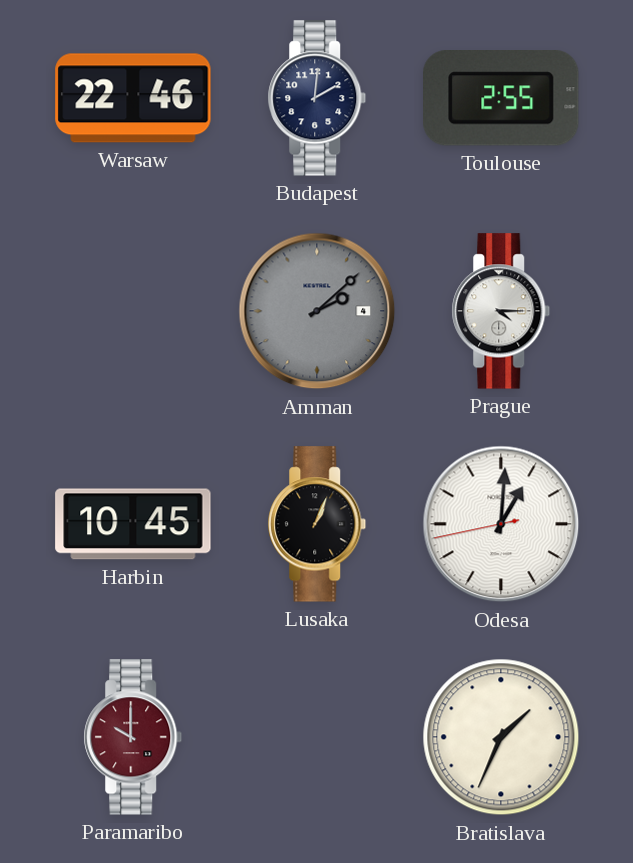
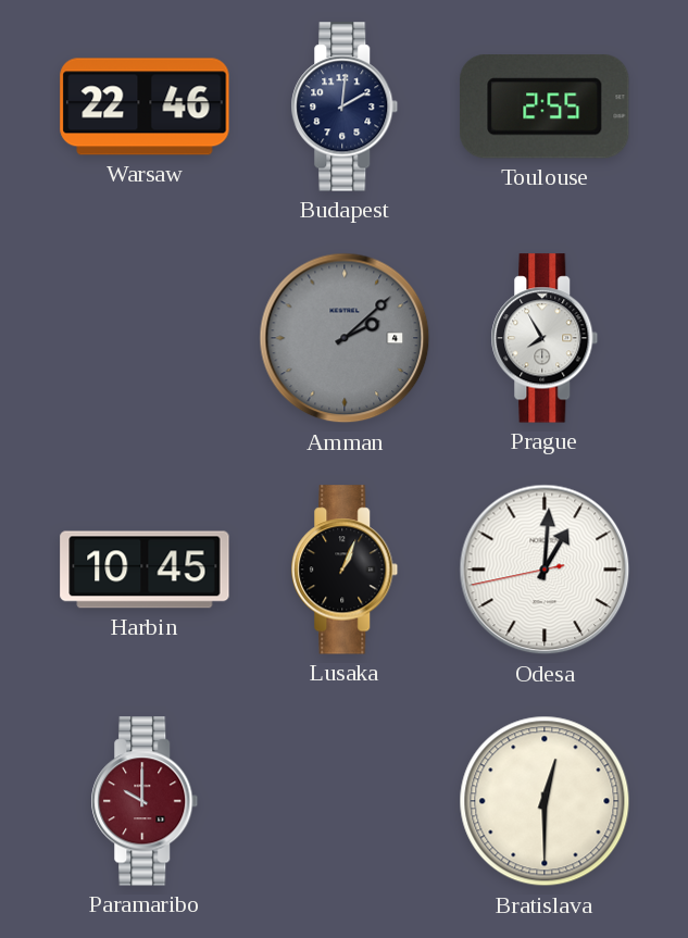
Prague: 4:15 -> 7:55 (545, 338)
Bratislava: 1:34 -> 12:30 (545, 801)
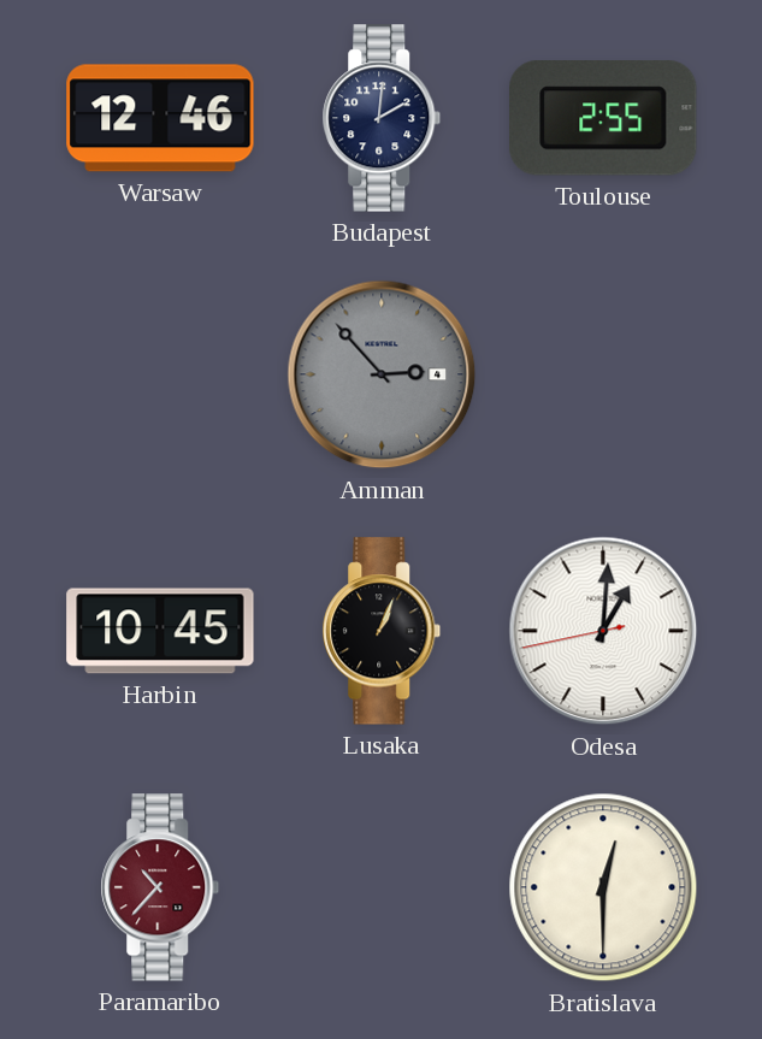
Warsaw: 22:46 -> 12:46 (160, 118)
Amman: 2:08 -> 2:53 (382, 374)
Prague: 7:55 -> none (545, 338)
Paramaribo: 10:00 -> 10:37 (160, 887)
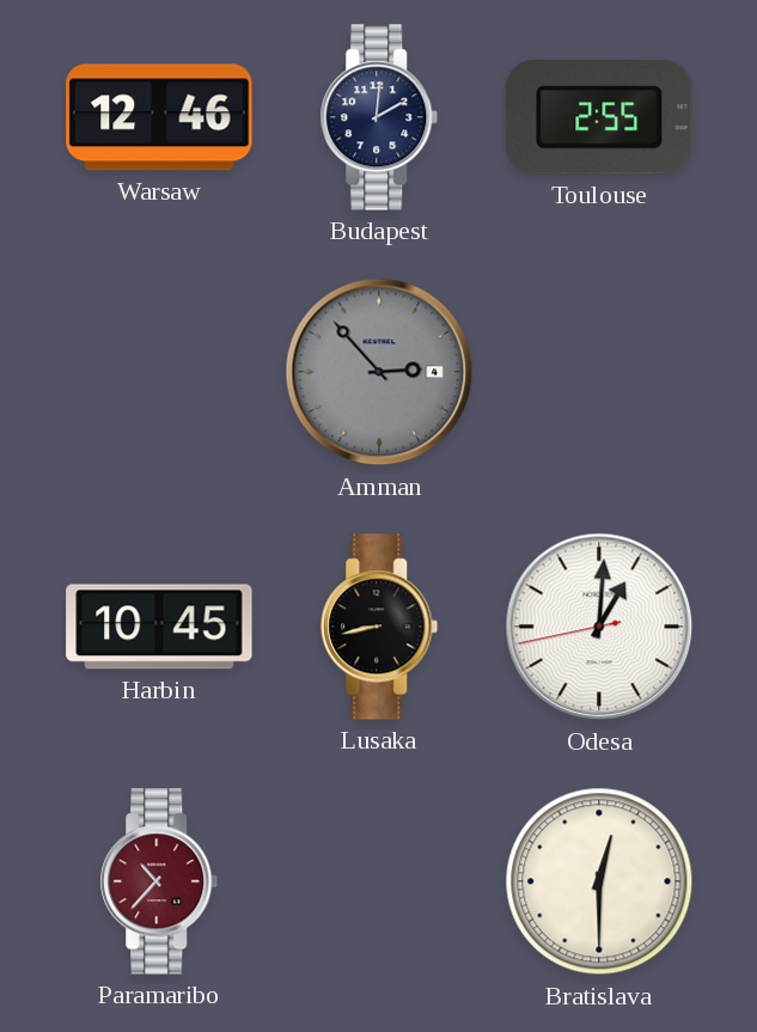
Lusaka: 1:04 -> 8:43 (379, 627)
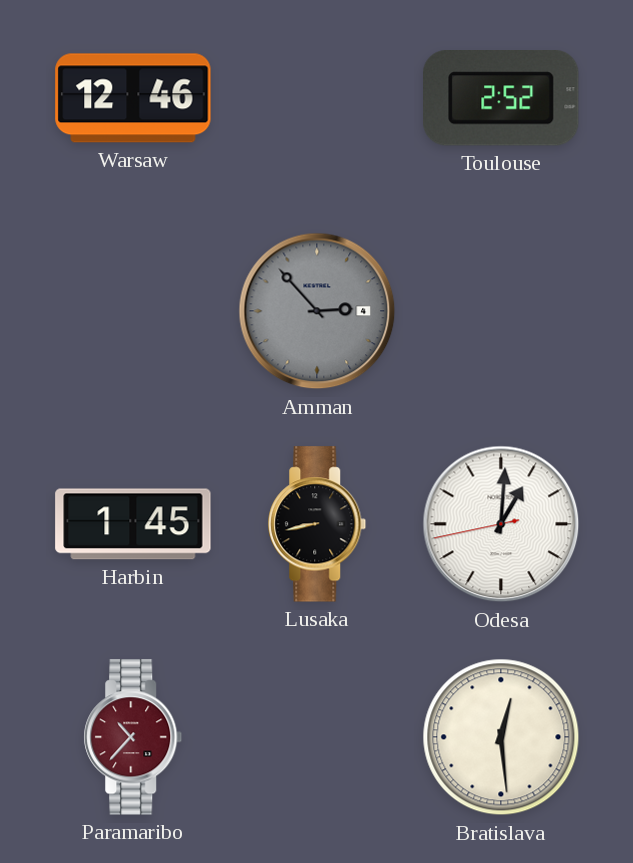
Budapest: 2:01 -> none (379, 117)
Toulouse: 2:55 -> 2:52 (502, 99)
Harbin: 10:45 -> 1:45 (133, 524)
Bratislava: 12:30 -> 12:29 (501, 737)
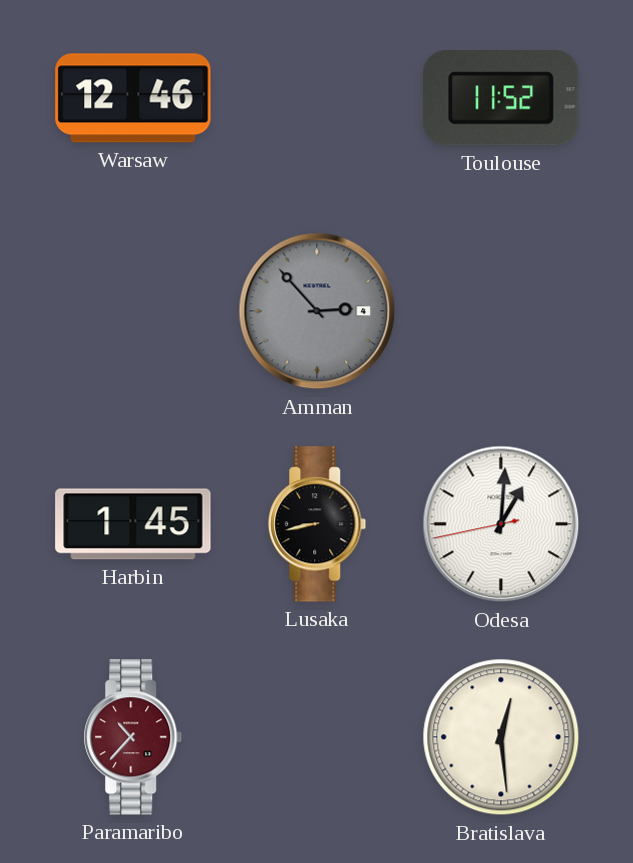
Toulouse: 2:52 -> 11:52 (502, 99)
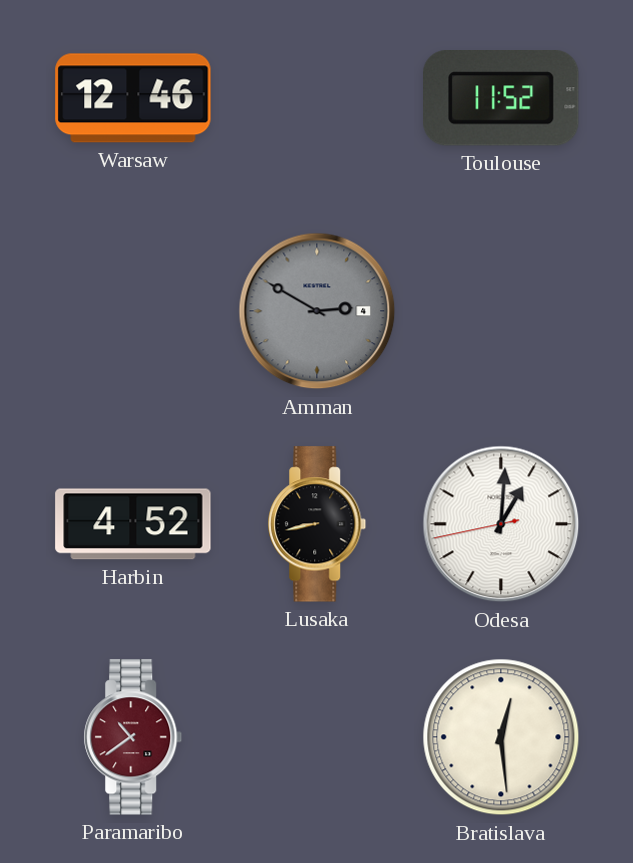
Amman: 2:53 -> 2:50 (317, 311)
Harbin: 1:45 -> 4:52 (133, 524)
Paramaribo: 10:37 -> 10:39 (133, 737)
